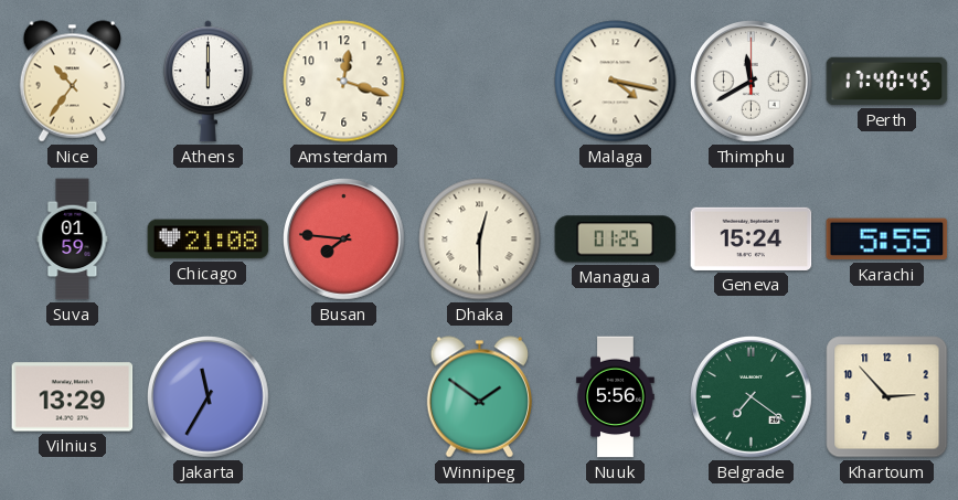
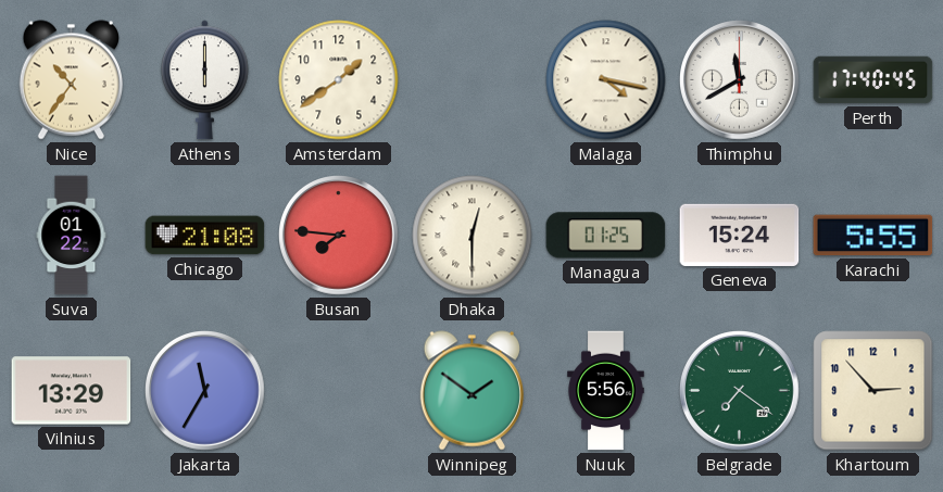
Amsterdam: 12:18 -> 1:39 (339, 80)
Suva: 01:59 -> 01:22 (72, 236)
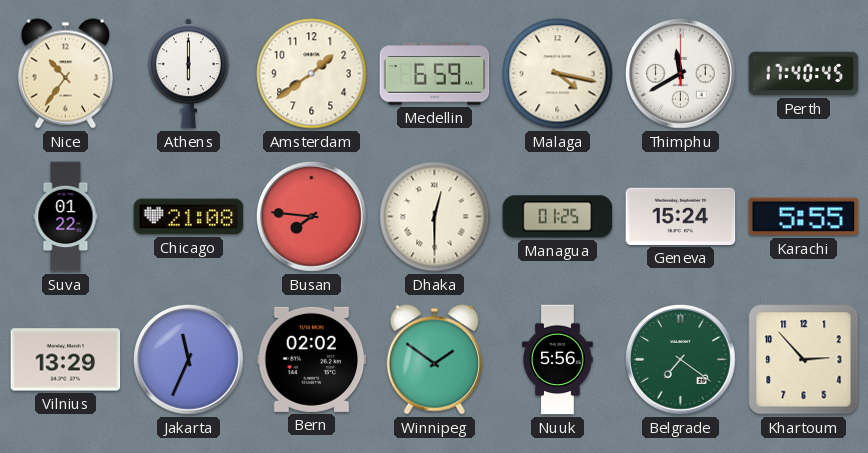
Medellin: none -> 6:59 (435, 74)
Jakarta: 11:35 -> 11:34 (189, 360)
Bern: none -> 02:02 (312, 359)
